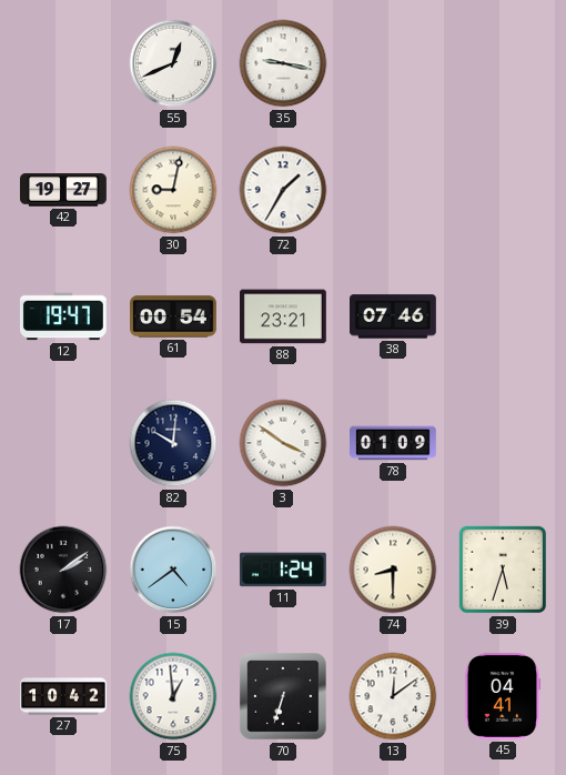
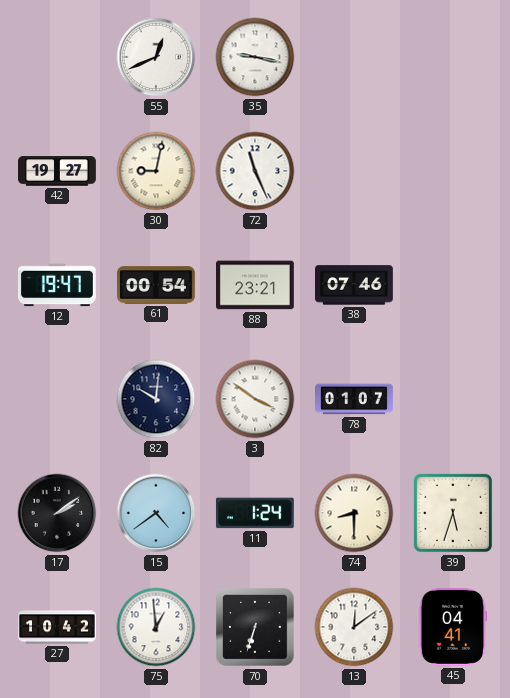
72: 1:35 -> 11:26 (255, 171)
78: 01:09 -> 01:07 (355, 399)
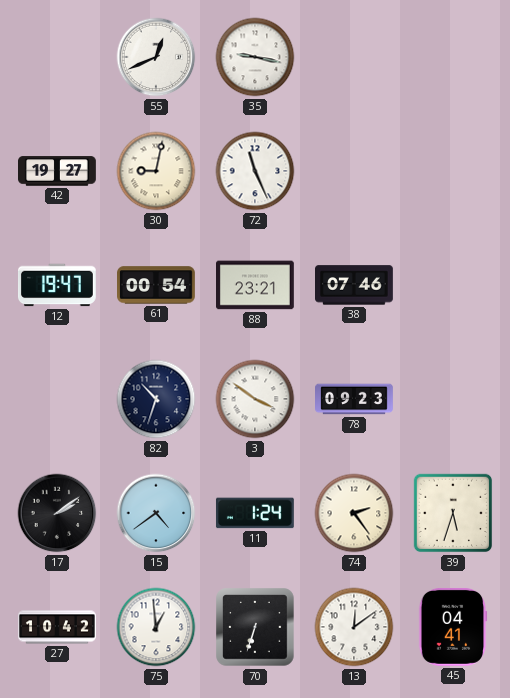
82: 10:01 -> 10:33 (156, 399)
78: 01:07 -> 09:23 (355, 399)
74: 8:30 -> 2:24 (354, 513)
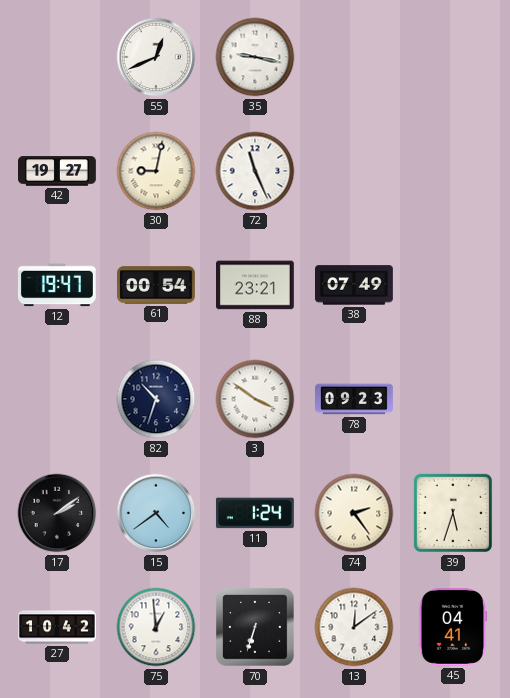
38: 07:46 -> 07:49 (355, 285)
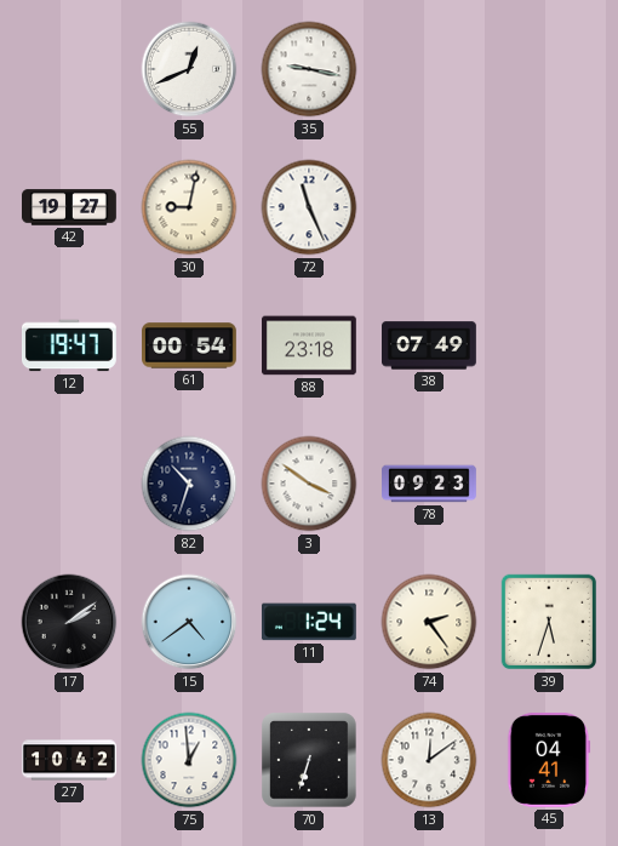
88: 23:21 -> 23:18 (310, 345)
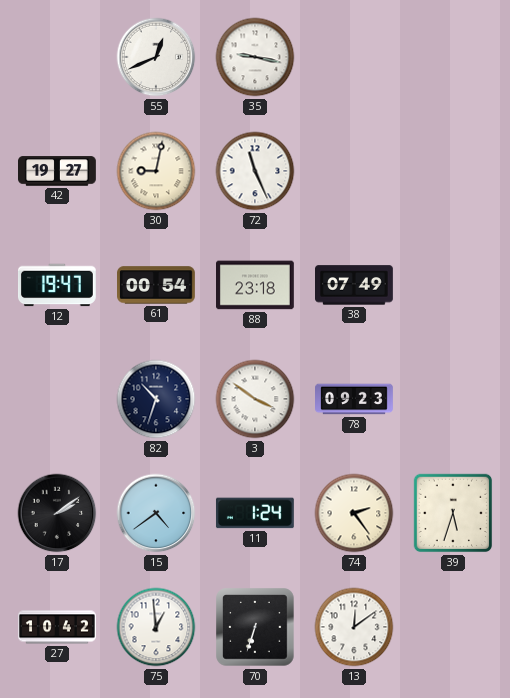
45: 04:41 -> none (549, 760)
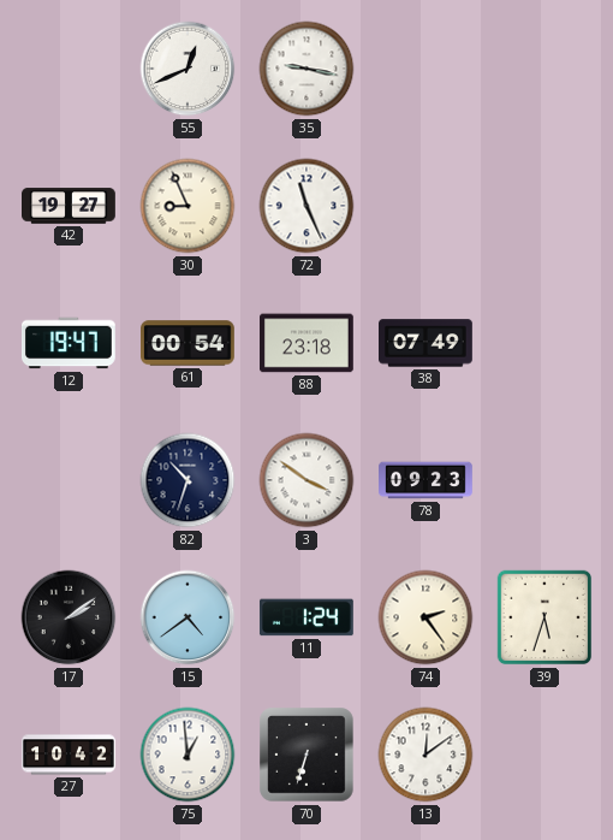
30: 9:02 -> 8:56 (188, 206)
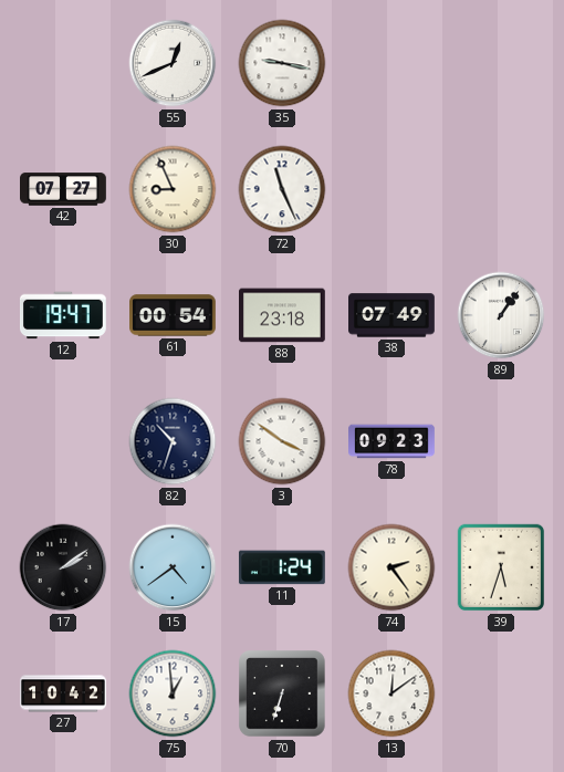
42: 19:27 -> 07:27 (64, 189)
89: none -> 1:06 (501, 315)
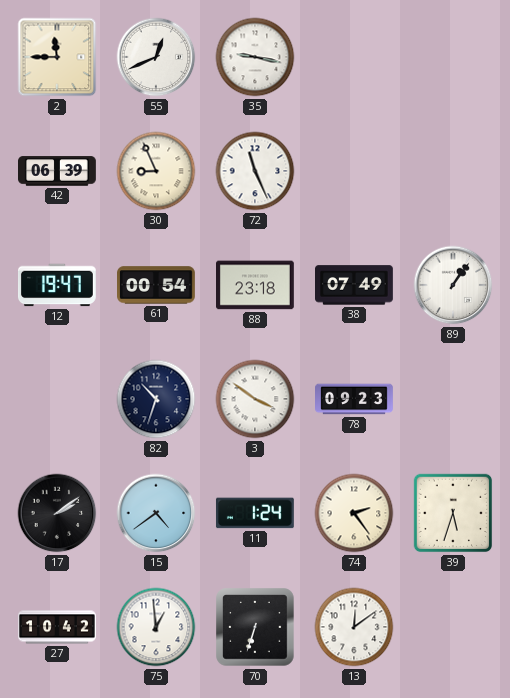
2: none -> 11:45 (57, 57)
42: 07:27 -> 06:39 (58, 171)
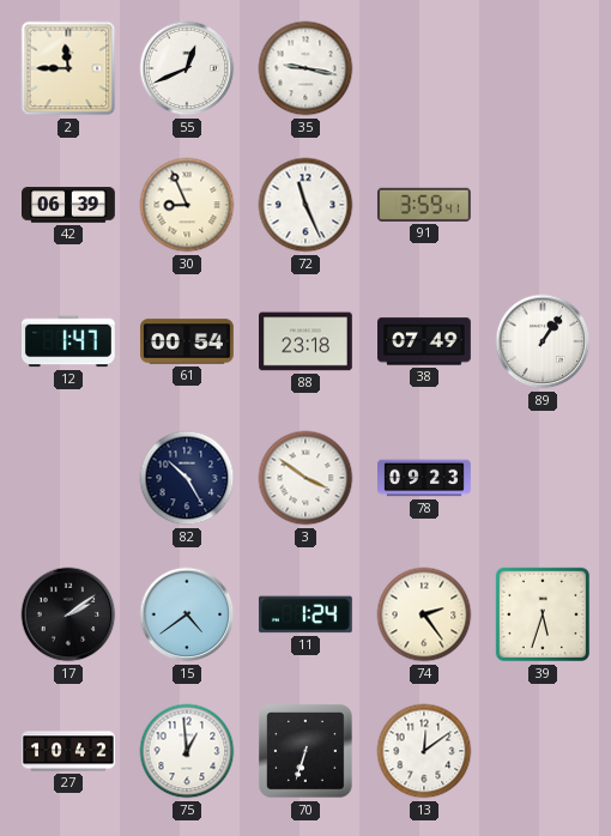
91: none -> 3:59 (424, 205)
12: 19:47 -> 1:47 (69, 341)
82: 10:33 -> 10:25 (187, 478)
